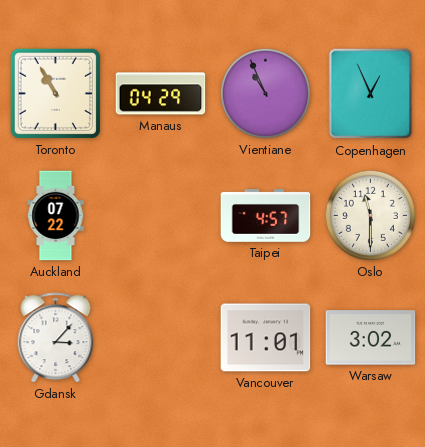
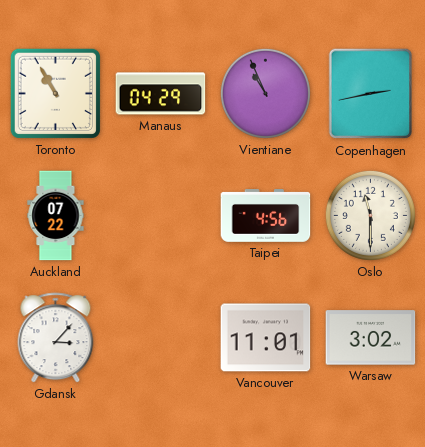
Copenhagen: 12:56 -> 2:43 (371, 94)
Taipei: 4:57 -> 4:56 (266, 216)
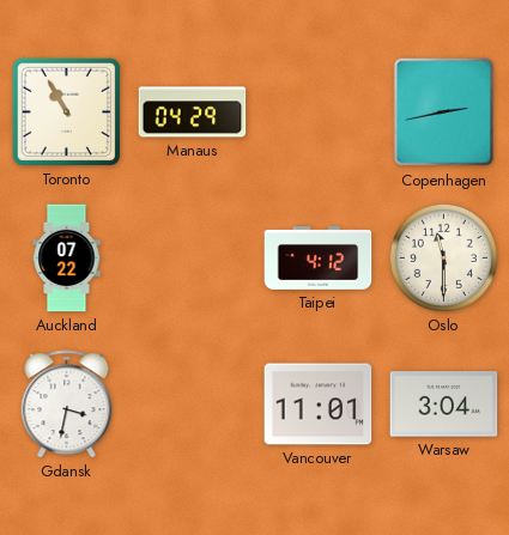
Vientiane: 10:56 -> none (265, 93)
Taipei: 4:56 -> 4:12 (319, 259)
Gdansk: 3:07 -> 3:32 (67, 405)
Warsaw: 3:02 -> 3:04 (444, 405)
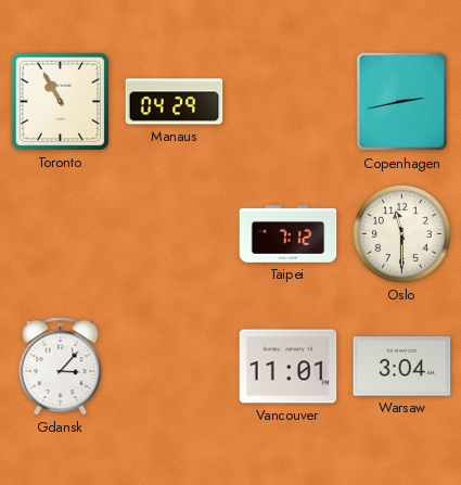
Auckland: 07:22 -> none (67, 259)
Taipei: 4:12 -> 7:12 (289, 234)
Gdansk: 3:32 -> 3:07 (61, 367)
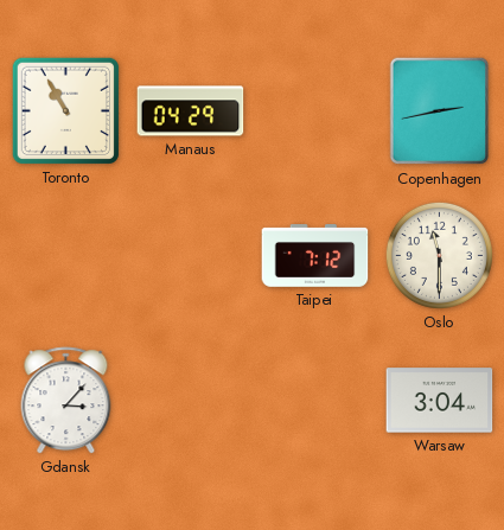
Vancouver: 11:01 -> none (289, 367)
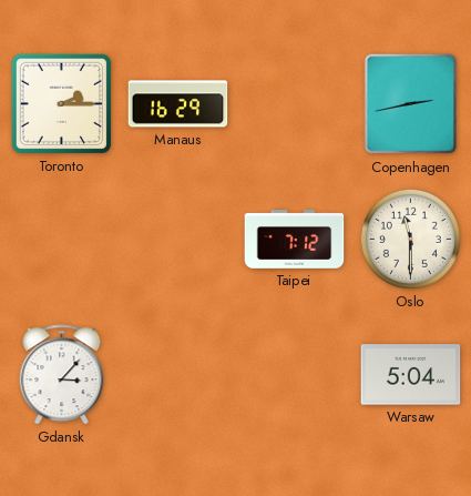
Toronto: 10:55 -> 2:15 (61, 103)
Manaus: 04:29 -> 16:29 (178, 104)
Warsaw: 3:04 -> 5:04 (411, 375)
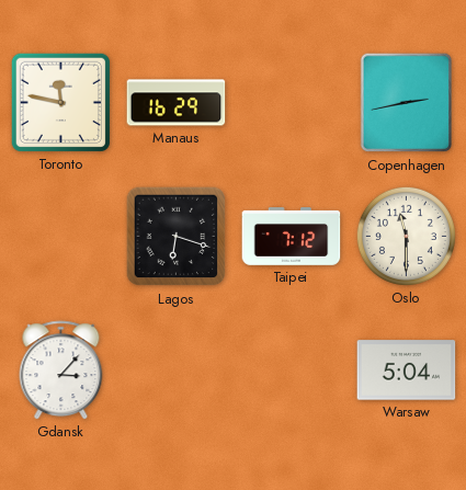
Toronto: 2:15 -> 11:47 (60, 102)
Lagos: none -> 6:18 (177, 237)
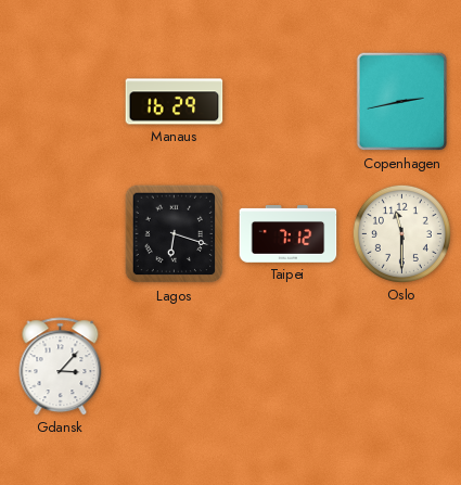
Toronto: 11:47 -> none (60, 102)
Warsaw: 5:04 -> none (407, 371)
